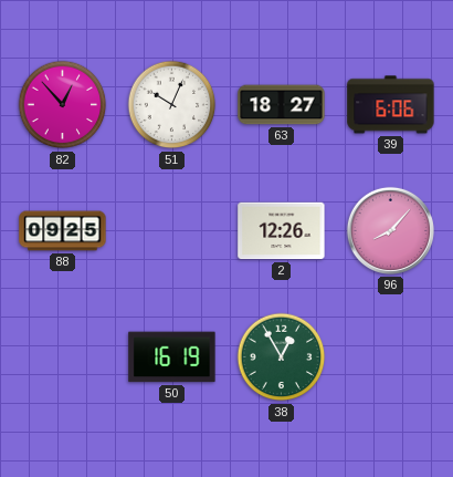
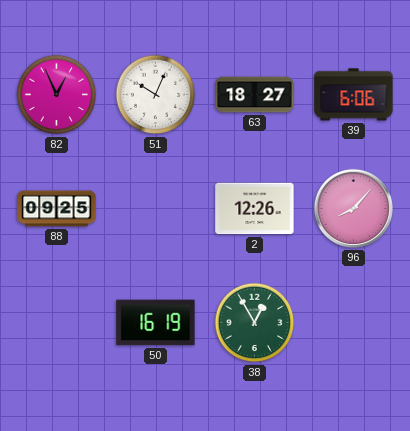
82: 12:53 -> 12:56 (57, 95)
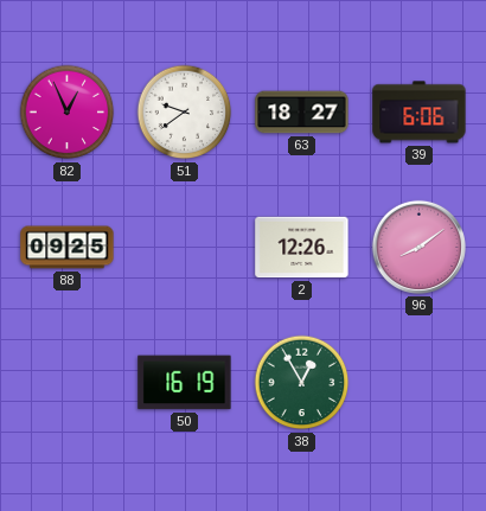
51: 10:04 -> 9:39 (185, 113)
96: 8:07 -> 8:09 (418, 247)
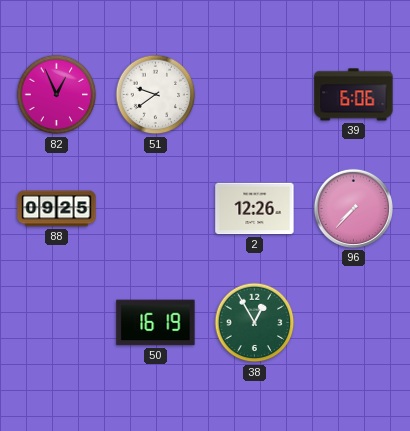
63: 18:27 -> none (302, 113)
96: 8:09 -> 7:37 (353, 208)
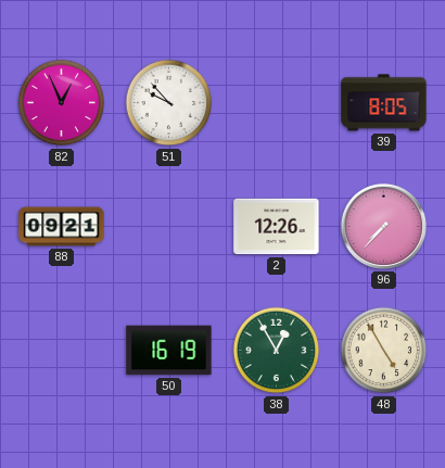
51: 9:39 -> 9:53 (169, 103)
39: 6:06 -> 8:05 (384, 103)
88: 09:25 -> 09:21 (62, 227)
48: none -> 4:55 (384, 351)
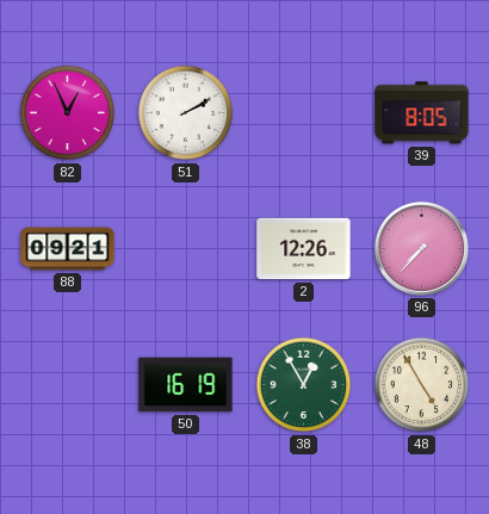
51: 9:53 -> 2:10 (186, 113)
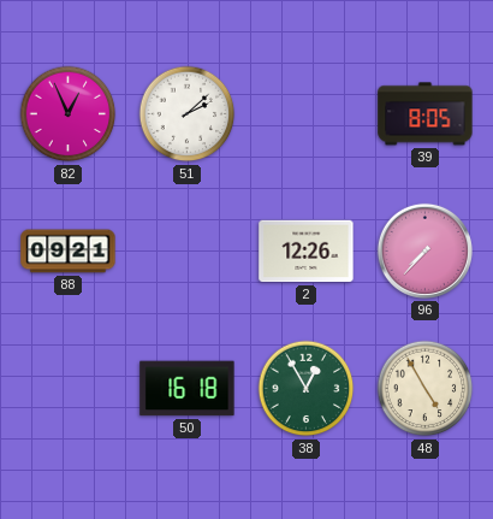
51: 2:10 -> 2:08 (188, 114)
50: 16:19 -> 16:18 (188, 389)
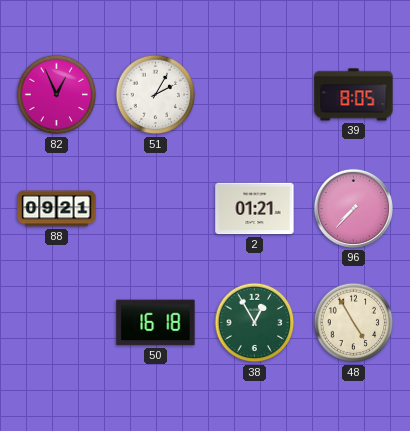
51: 2:08 -> 2:05 (156, 95)
2: 12:26 -> 01:21 (255, 209)
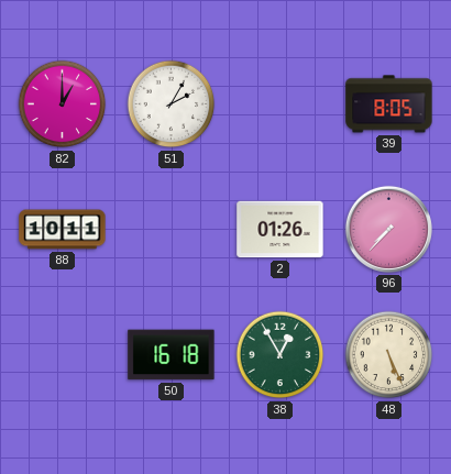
82: 12:56 -> 1:00 (63, 104)
88: 09:21 -> 10:11 (63, 230)
2: 01:21 -> 01:26 (280, 230)
48: 4:55 -> 5:26 (389, 355)
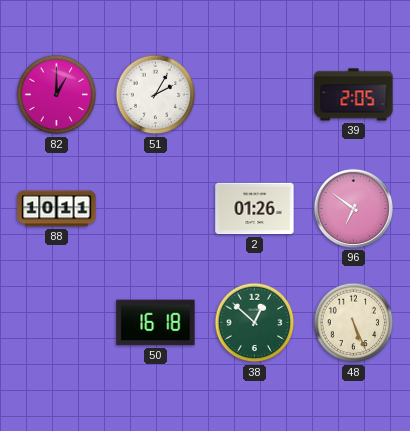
39: 8:05 -> 2:05 (354, 95)
96: 7:37 -> 6:51 (353, 208)
38: 12:55 -> 12:52 (255, 323)
